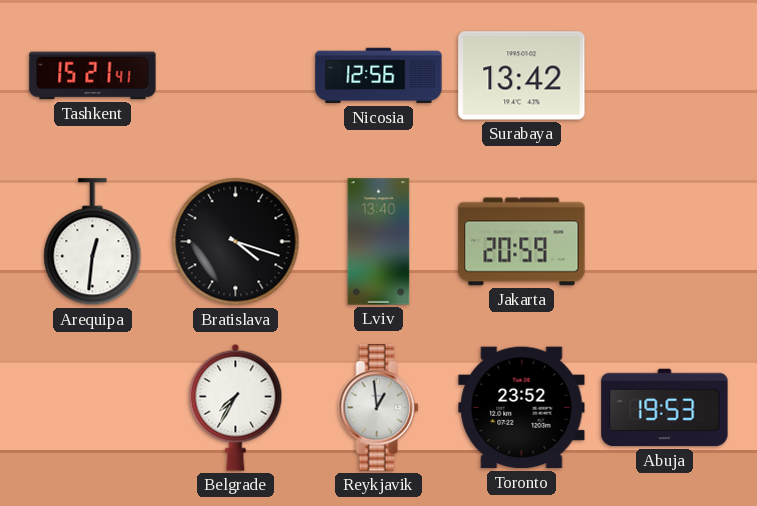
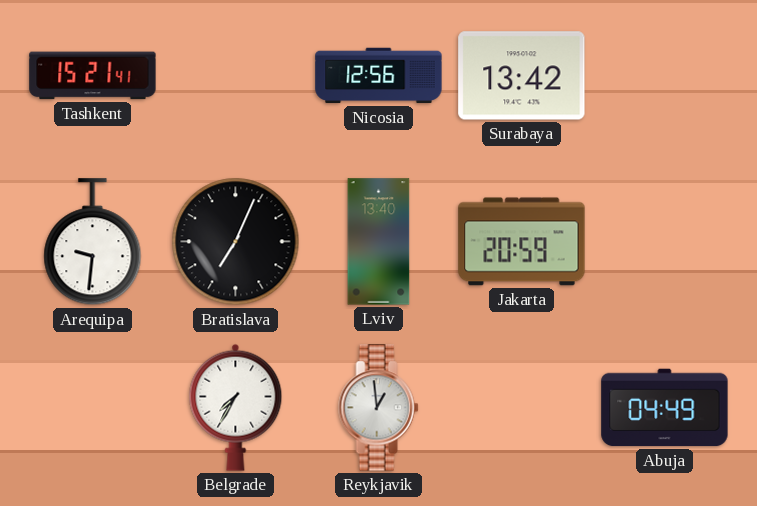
Arequipa: 12:31 -> 9:31 (93, 242)
Bratislava: 4:18 -> 7:04 (236, 242)
Toronto: 23:52 -> none (522, 408)
Abuja: 19:53 -> 04:49 (665, 408)
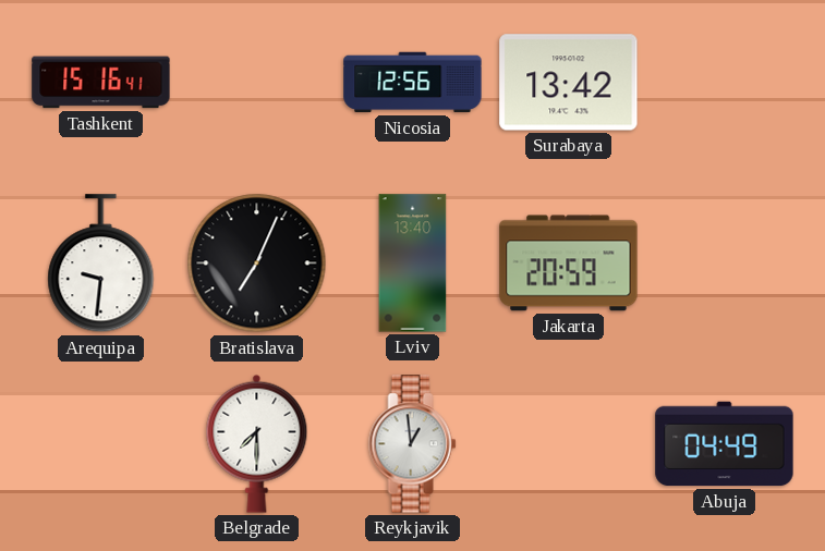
Tashkent: 15:21 -> 15:16 (101, 83)
Belgrade: 7:35 -> 7:30 (257, 443)
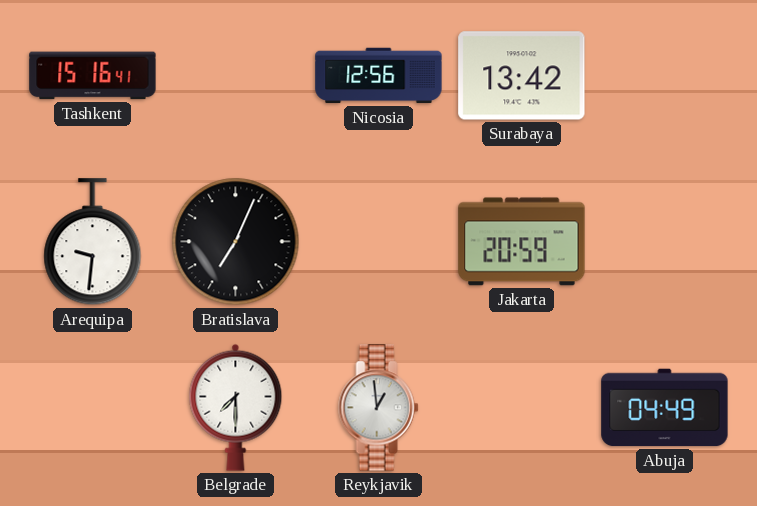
Lviv: 13:40 -> none (413, 264)
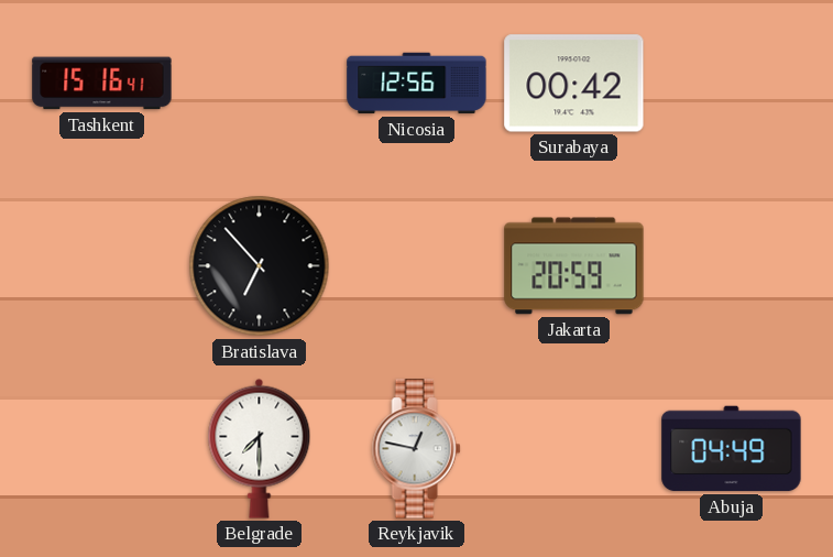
Surabaya: 13:42 -> 00:42 (574, 84)
Arequipa: 9:31 -> none (93, 242)
Bratislava: 7:04 -> 6:53 (260, 266)
Reykjavik: 12:59 -> 12:47 (417, 449)
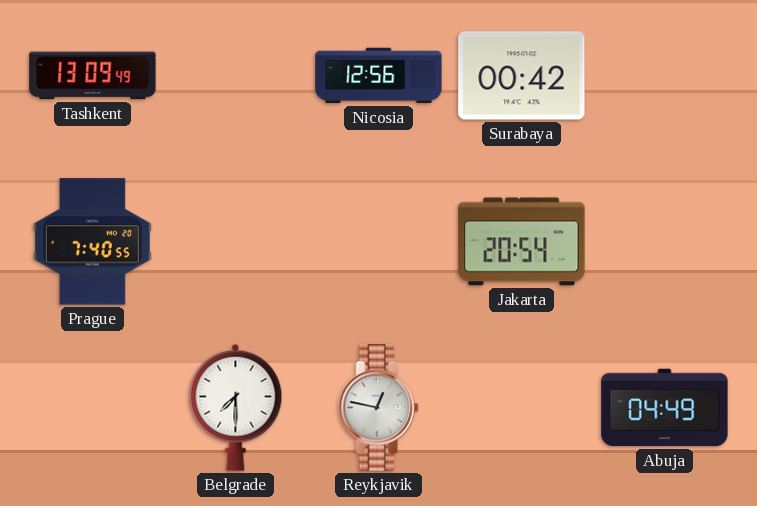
Tashkent: 15:16 -> 13:09 (93, 76)
Prague: none -> 7:40 (92, 242)
Bratislava: 6:53 -> none (260, 266)
Jakarta: 20:59 -> 20:54 (522, 242)
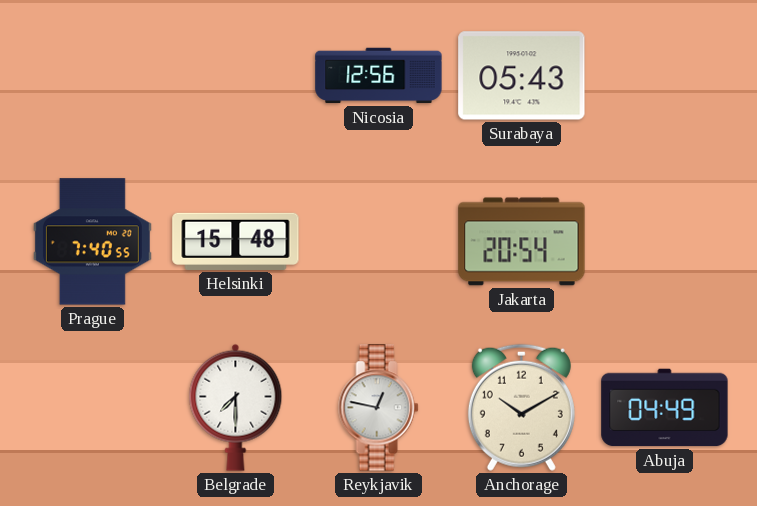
Tashkent: 13:09 -> none (93, 76)
Surabaya: 00:42 -> 05:43 (522, 76)
Helsinki: none -> 15:48 (236, 241)
Anchorage: none -> 10:10 (521, 407)
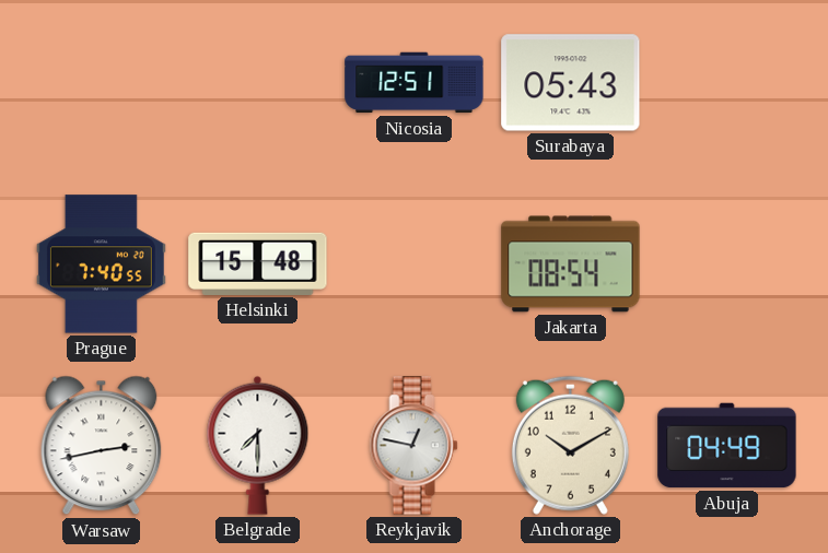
Nicosia: 12:56 -> 12:51 (415, 83)
Jakarta: 20:54 -> 08:54 (571, 264)
Warsaw: none -> 2:43 (102, 446)
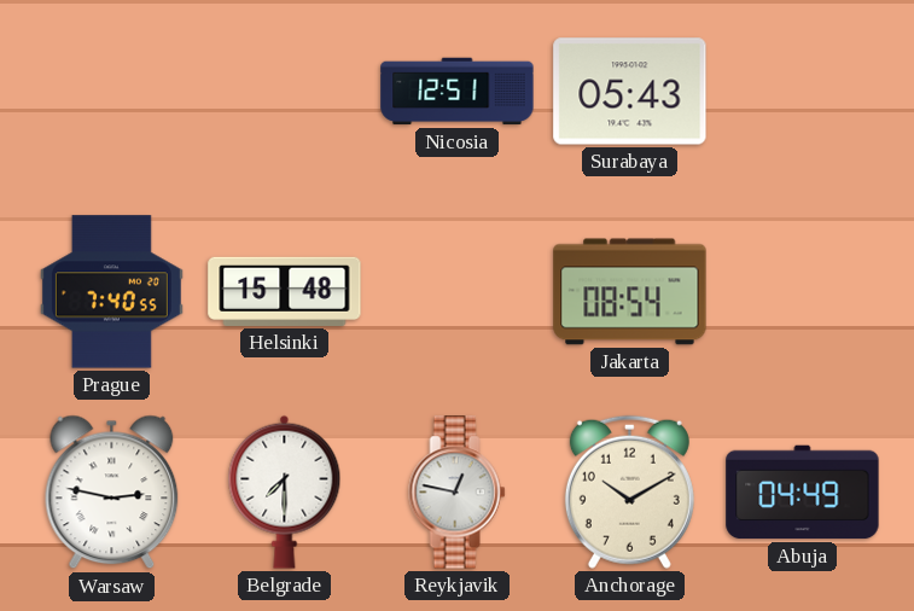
Warsaw: 2:43 -> 2:47 (112, 493)
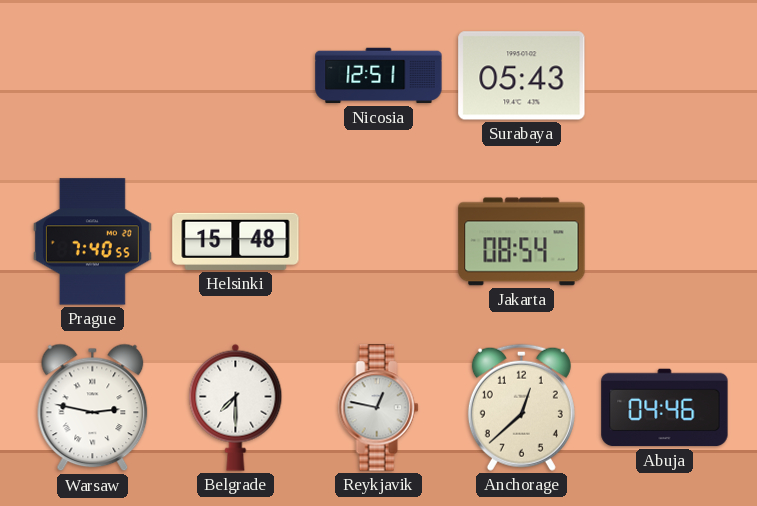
Anchorage: 10:10 -> 12:38 (521, 407)
Abuja: 04:49 -> 04:46 (665, 408)
